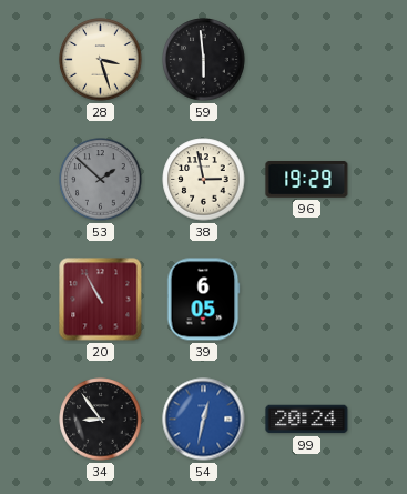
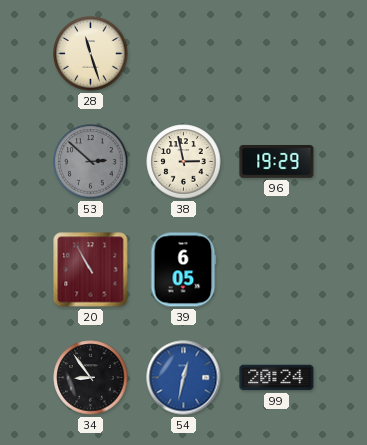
28: 3:27 -> 11:27 (91, 54)
59: 5:59 -> none (204, 60)
53: 1:52 -> 2:52 (91, 162)
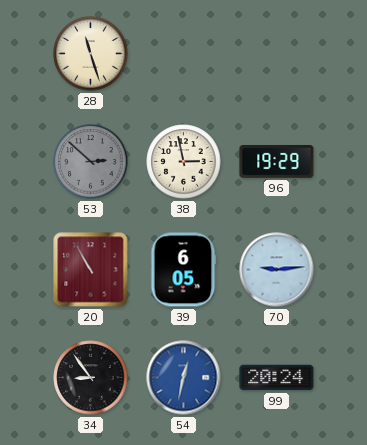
70: none -> 9:14 (277, 270)
